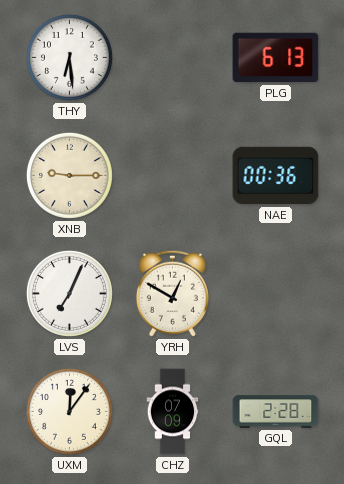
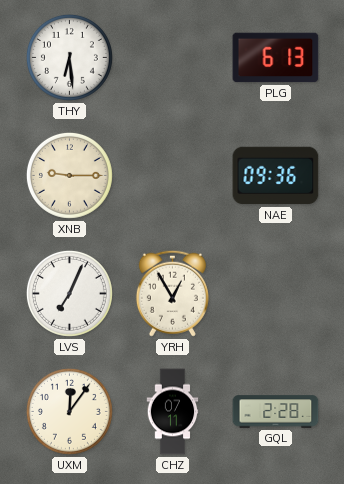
NAE: 00:36 -> 09:36 (276, 176)
YRH: 12:50 -> 12:55 (172, 293)
CHZ: 07:09 -> 07:11 (173, 412)
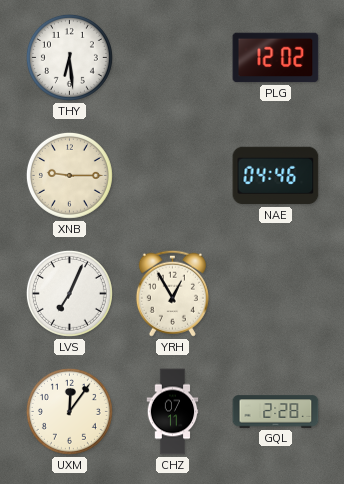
PLG: 6:13 -> 12:02 (276, 58)
NAE: 09:36 -> 04:46 (276, 176)
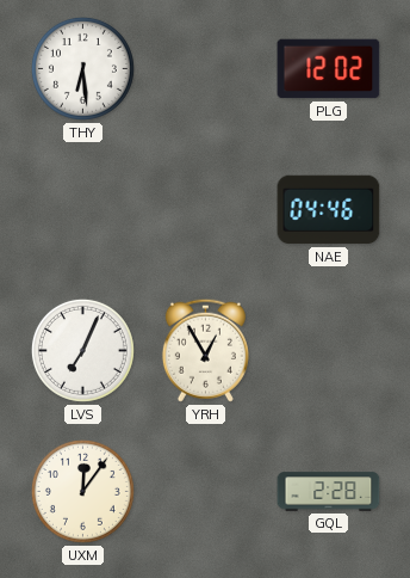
XNB: 9:15 -> none (69, 175)
CHZ: 07:11 -> none (173, 412)
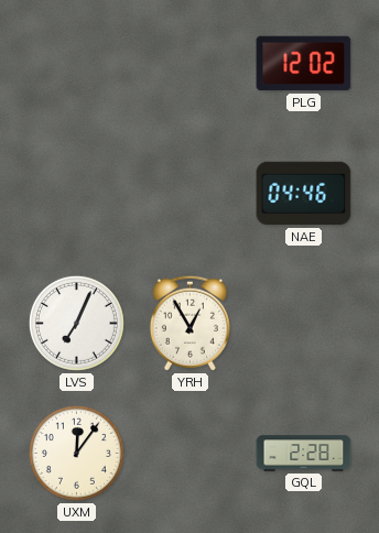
THY: 6:29 -> none (82, 68)
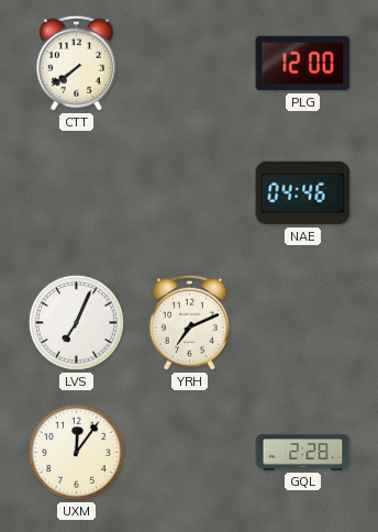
CTT: none -> 7:39 (76, 63)
PLG: 12:02 -> 12:00 (303, 64)
YRH: 12:55 -> 7:11 (189, 322)
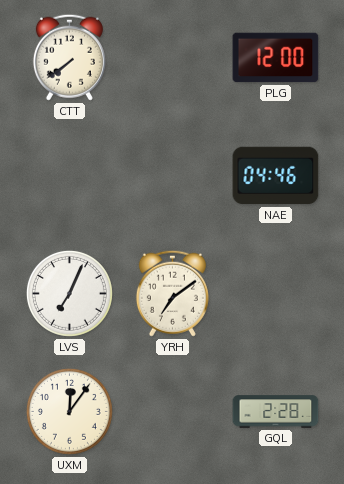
YRH: 7:11 -> 7:09 (172, 293)
